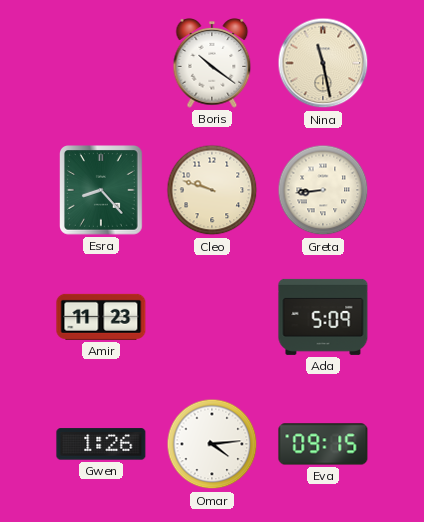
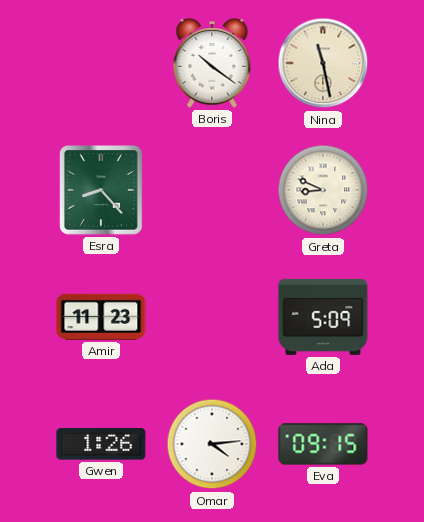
Cleo: 9:48 -> none (212, 190)
Greta: 8:44 -> 8:49 (323, 190)
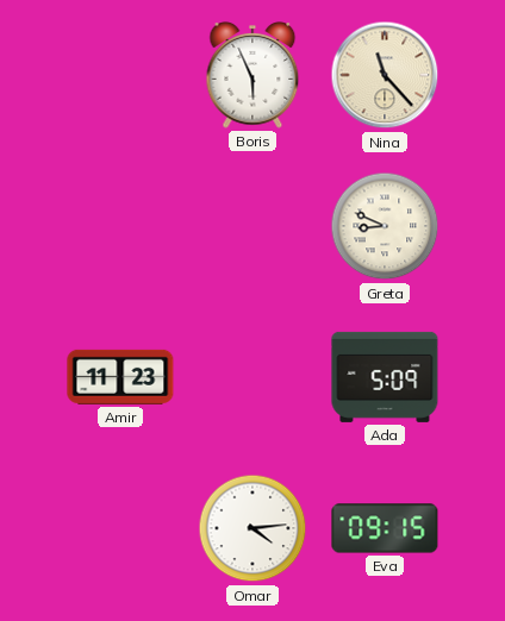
Boris: 10:21 -> 5:56 (253, 75)
Nina: 11:28 -> 11:23 (385, 75)
Esra: 8:23 -> none (102, 191)
Gwen: 1:26 -> none (101, 444)
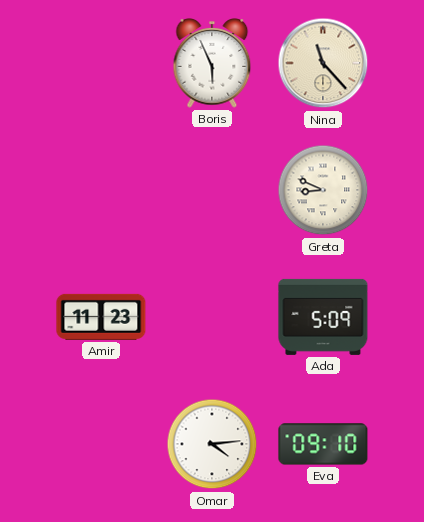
Eva: 09:15 -> 09:10 (323, 444)
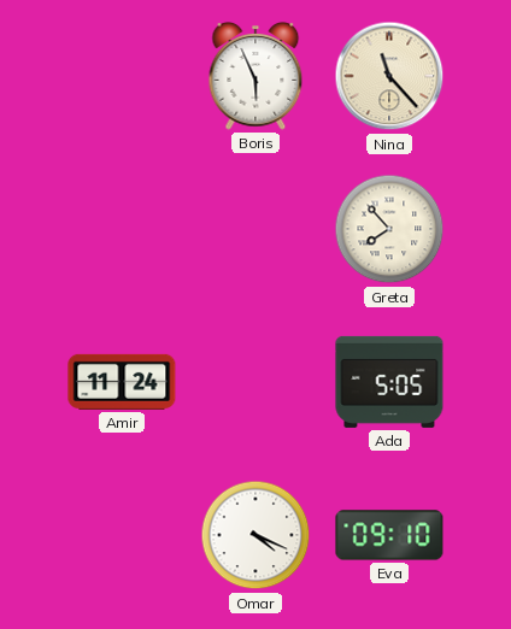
Greta: 8:49 -> 7:53 (389, 229)
Amir: 11:23 -> 11:24 (122, 382)
Ada: 5:09 -> 5:05 (389, 382)
Omar: 4:14 -> 4:19 (255, 535)
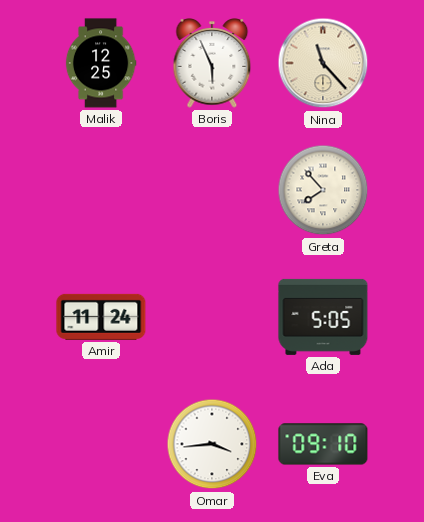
Malik: none -> 12:25 (101, 63)
Omar: 4:19 -> 3:44 (212, 444)
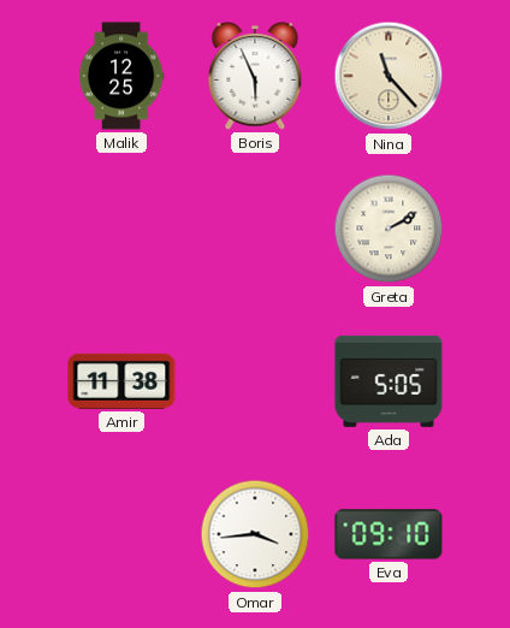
Greta: 7:53 -> 2:10 (389, 229)
Amir: 11:24 -> 11:38 (121, 381)
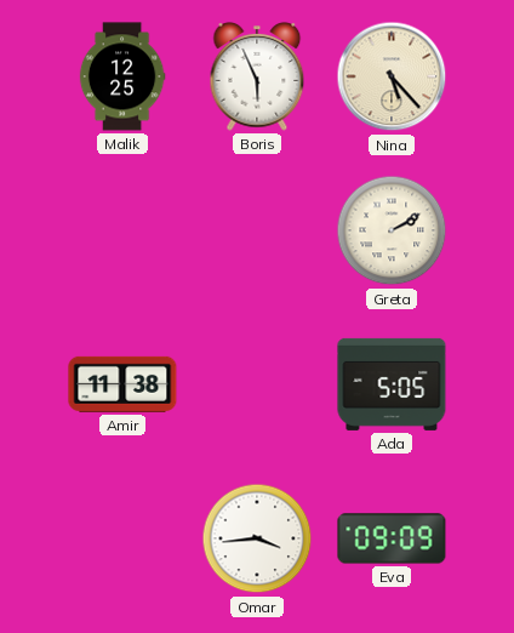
Nina: 11:23 -> 5:23 (392, 76)
Eva: 09:10 -> 09:09 (392, 538)
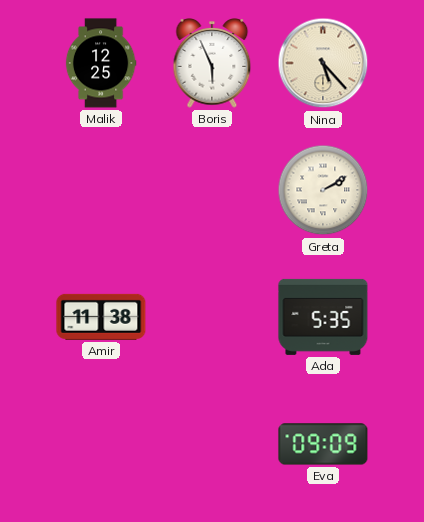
Ada: 5:05 -> 5:35 (323, 317)
Omar: 3:44 -> none (257, 538)
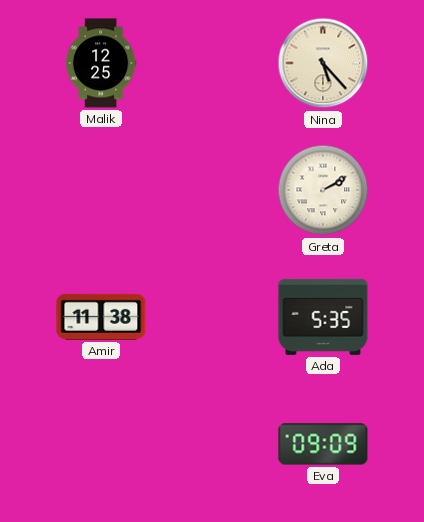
Boris: 5:56 -> none (212, 63)
